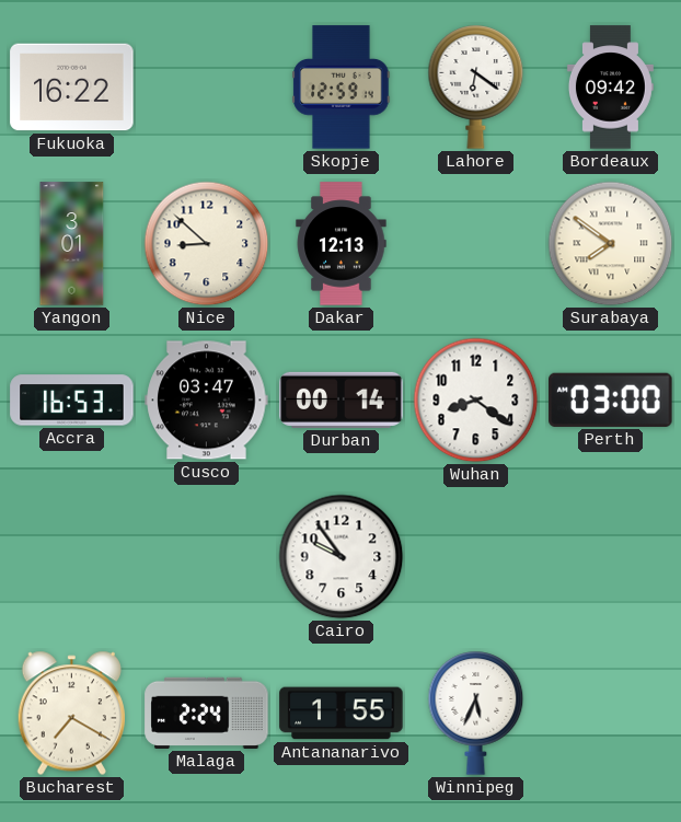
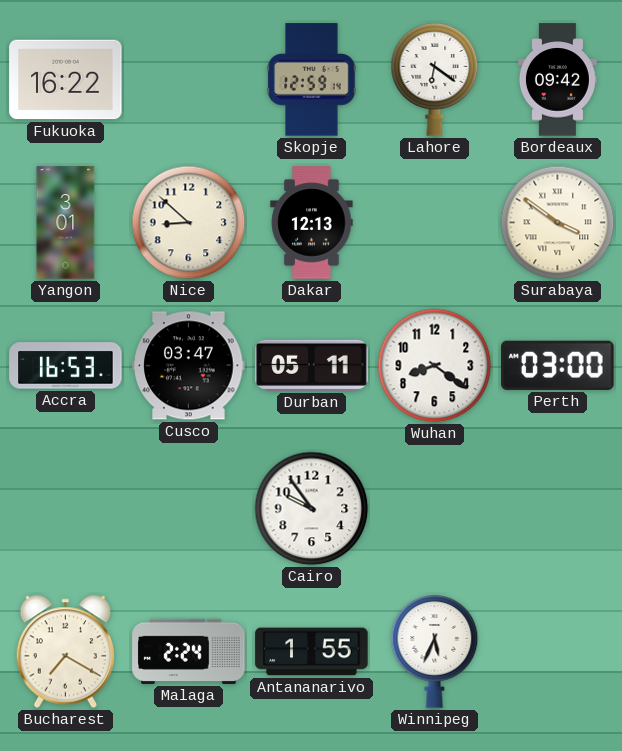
Surabaya: 7:51 -> 3:51 (558, 223)
Durban: 00:14 -> 05:11 (312, 365)
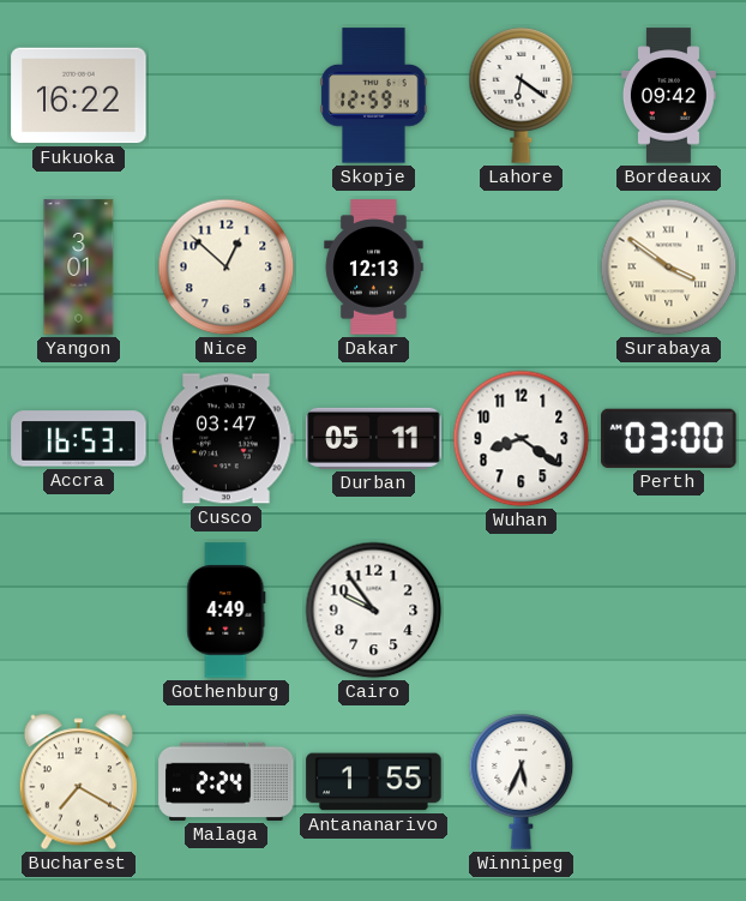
Nice: 8:52 -> 12:52 (227, 268)
Gothenburg: none -> 4:49 (227, 611)
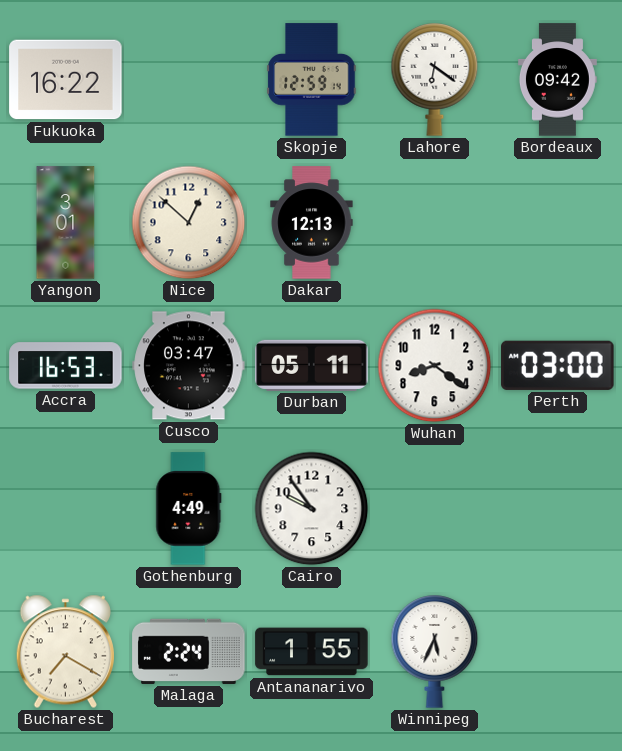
Surabaya: 3:51 -> none (669, 268)
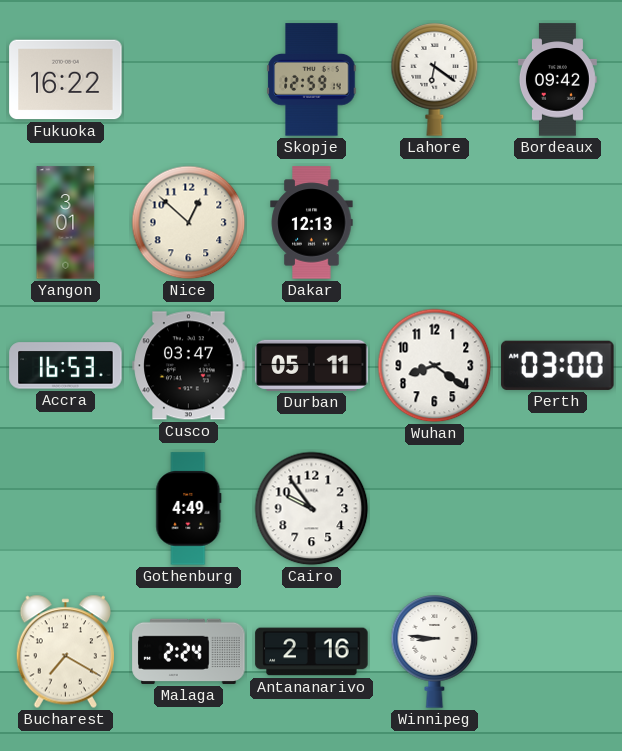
Antananarivo: 1:55 -> 2:16 (312, 652)
Winnipeg: 5:34 -> 8:46 (435, 652)
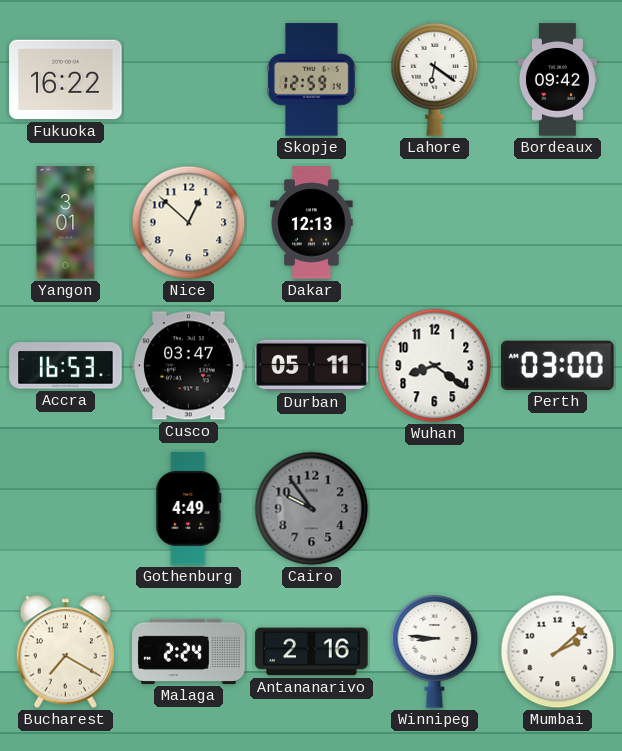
Cairo dial: white -> grey (312, 509)
Mumbai: none -> 2:08 (558, 652)
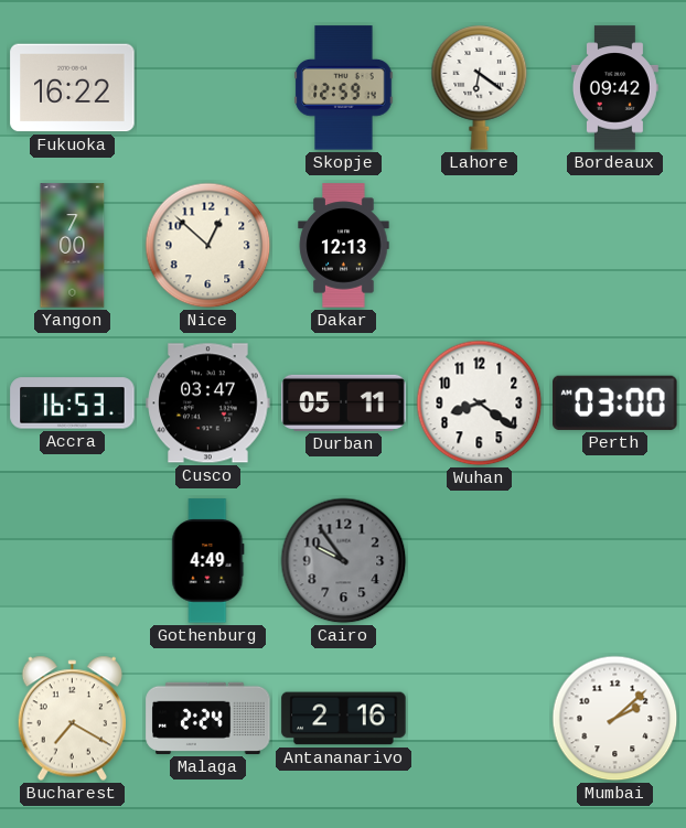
Yangon: 3:01 -> 7:00 (73, 246)
Winnipeg: 8:46 -> none (435, 652)
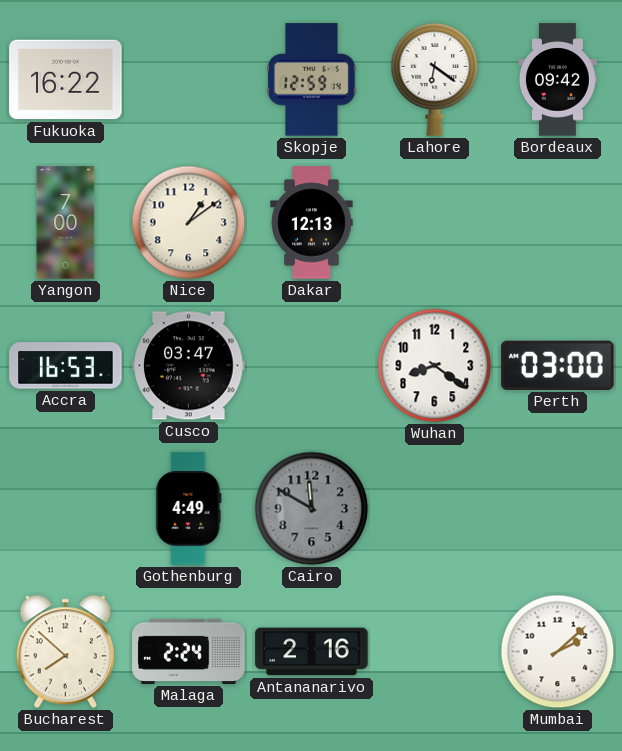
Nice: 12:52 -> 1:09 (189, 223)
Durban: 05:11 -> none (344, 402)
Cairo: 9:54 -> 11:50 (312, 509)
Bucharest: 7:20 -> 7:52 (65, 652)
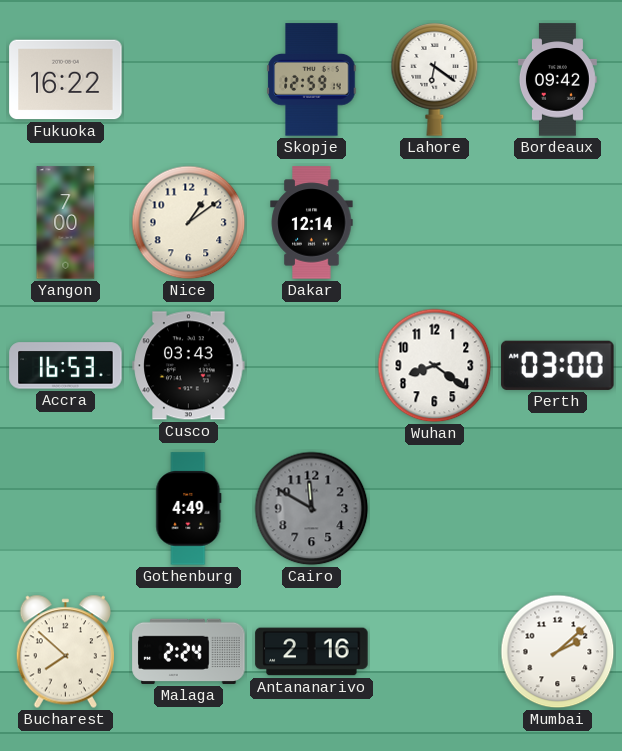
Dakar: 12:13 -> 12:14 (312, 223)
Cusco: 03:47 -> 03:43 (189, 366)
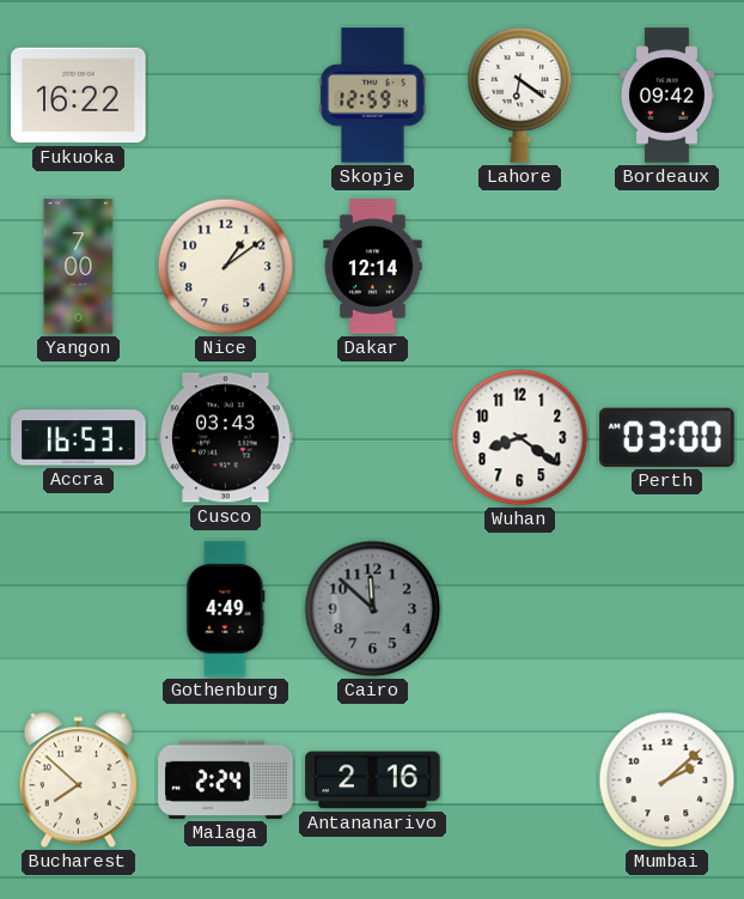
Cairo: 11:50 -> 11:52 (373, 609)
